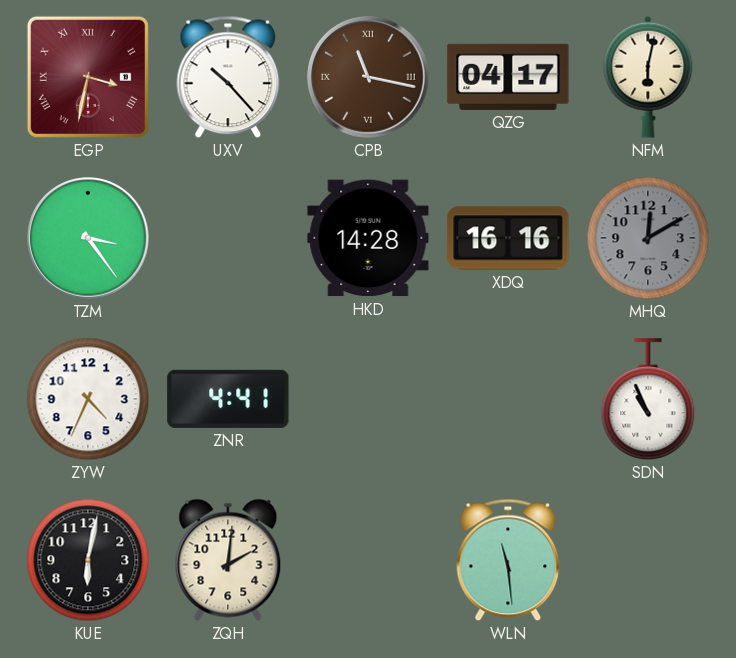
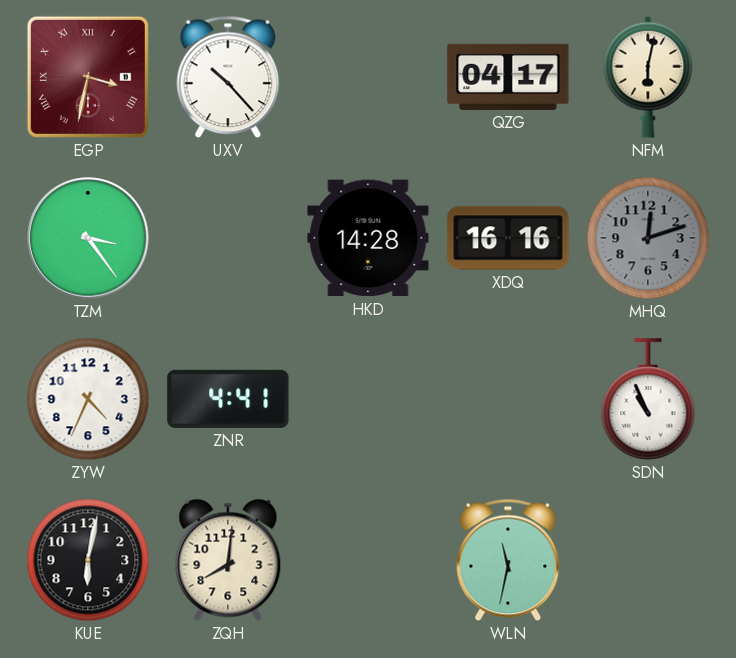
CPB: 11:17 -> none (368, 77)
MHQ: 12:10 -> 12:12 (648, 238)
ZQH: 2:01 -> 8:01 (228, 560)
WLN: 11:29 -> 11:32 (508, 560)
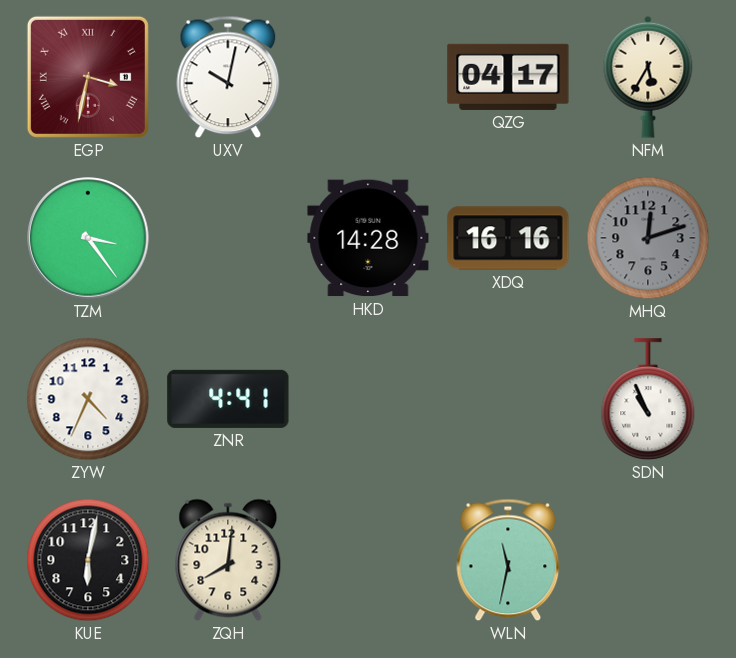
UXV: 10:23 -> 10:02 (228, 77)
NFM: 6:02 -> 5:35 (648, 77)
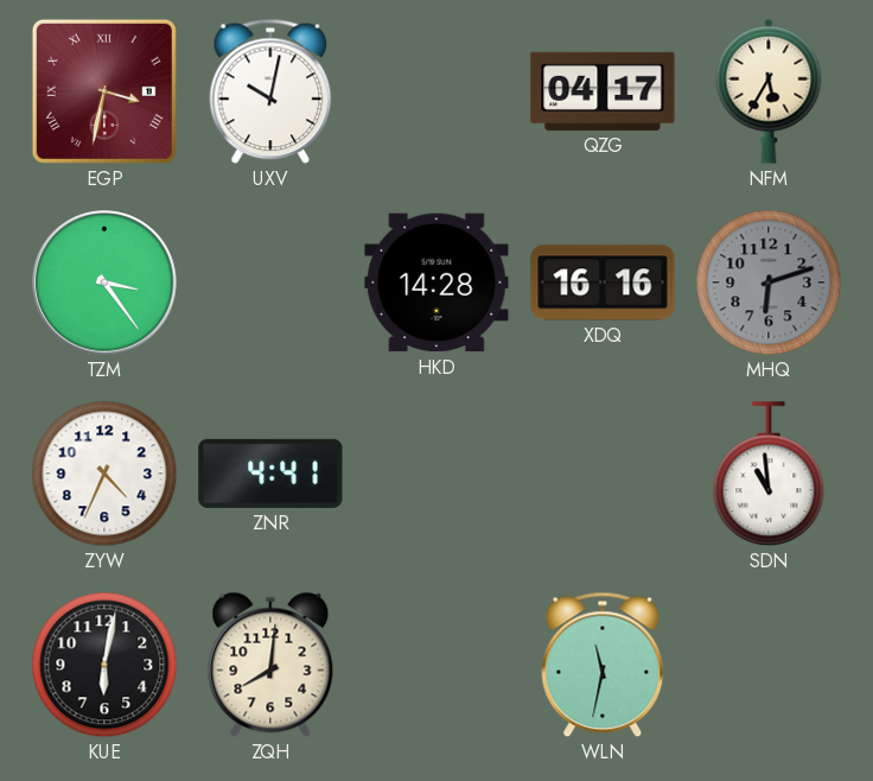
MHQ: 12:12 -> 6:12 (769, 282)
SDN: 10:56 -> 10:59 (769, 475)
